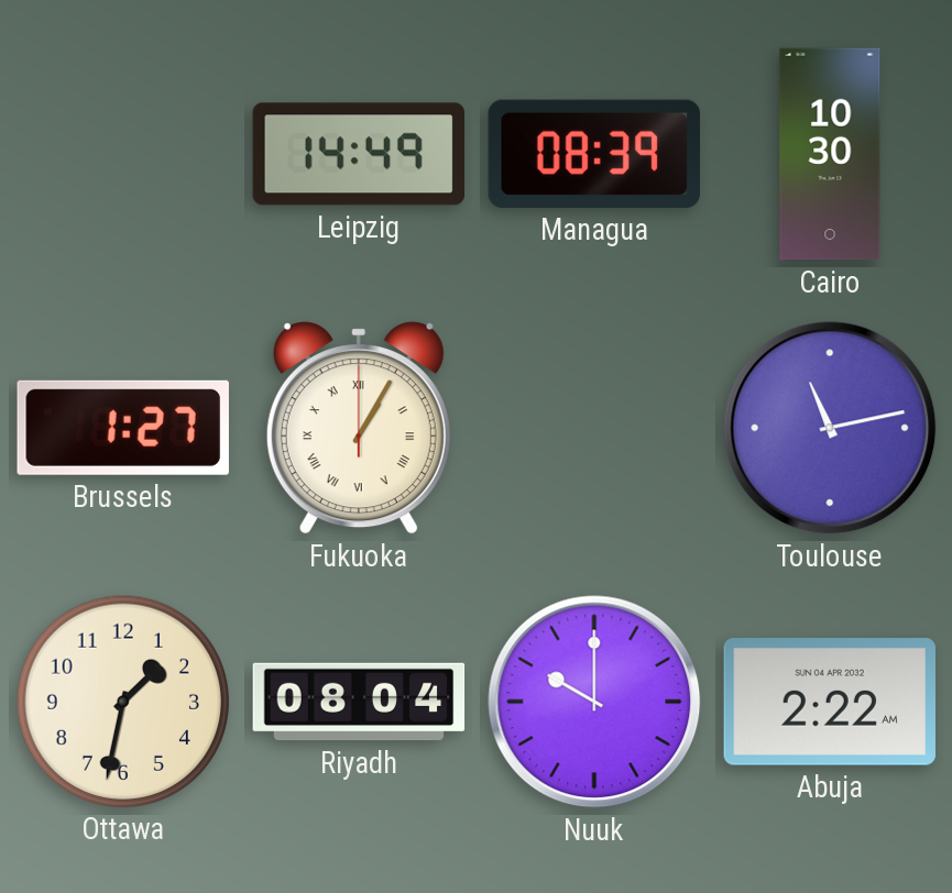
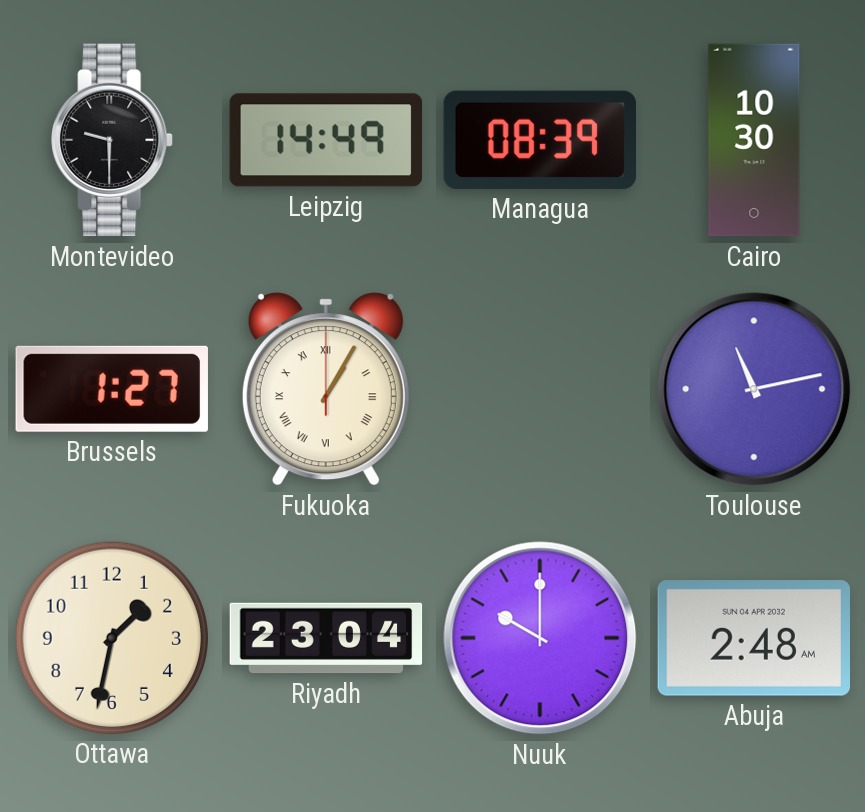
Montevideo: none -> 9:30 (112, 140)
Riyadh: 08:04 -> 23:04 (326, 638)
Abuja: 2:22 -> 2:48 (753, 638)
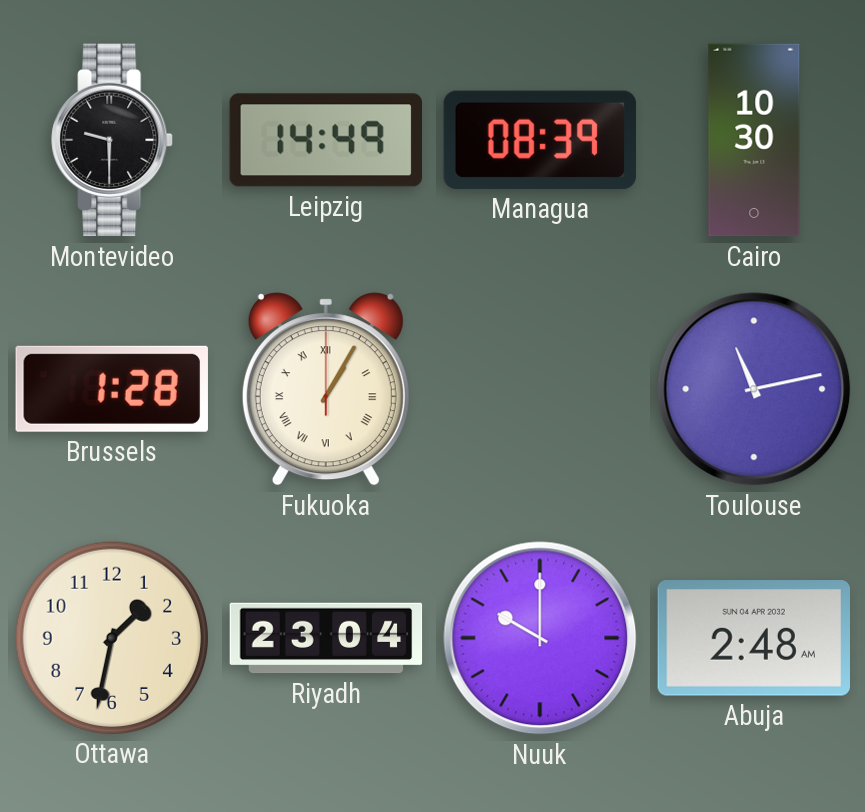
Brussels: 1:27 -> 1:28 (112, 389)
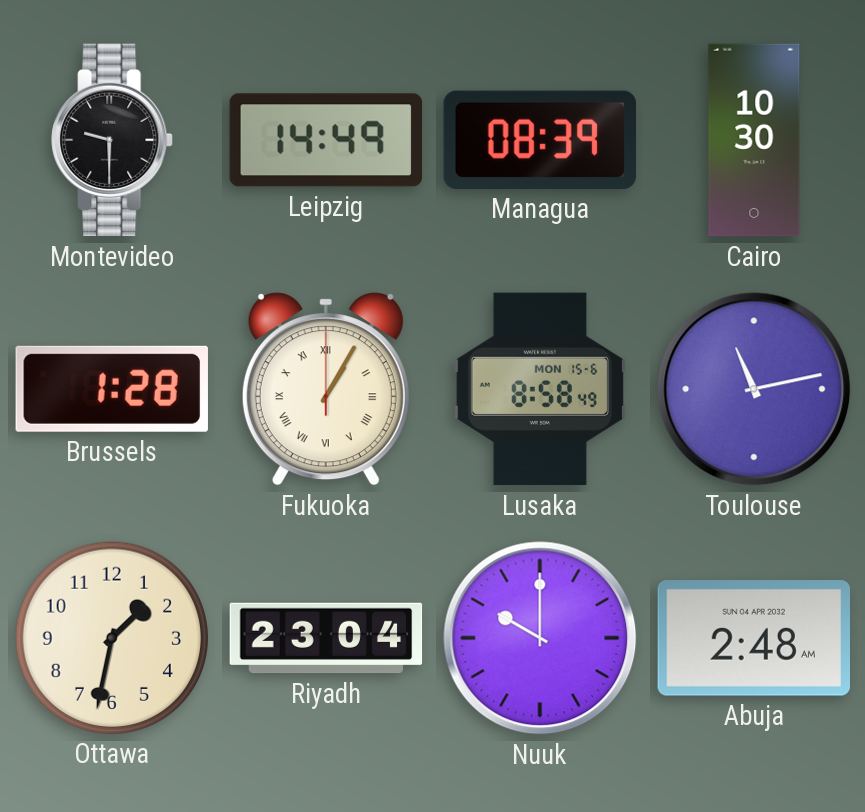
Lusaka: none -> 8:58 (540, 389)
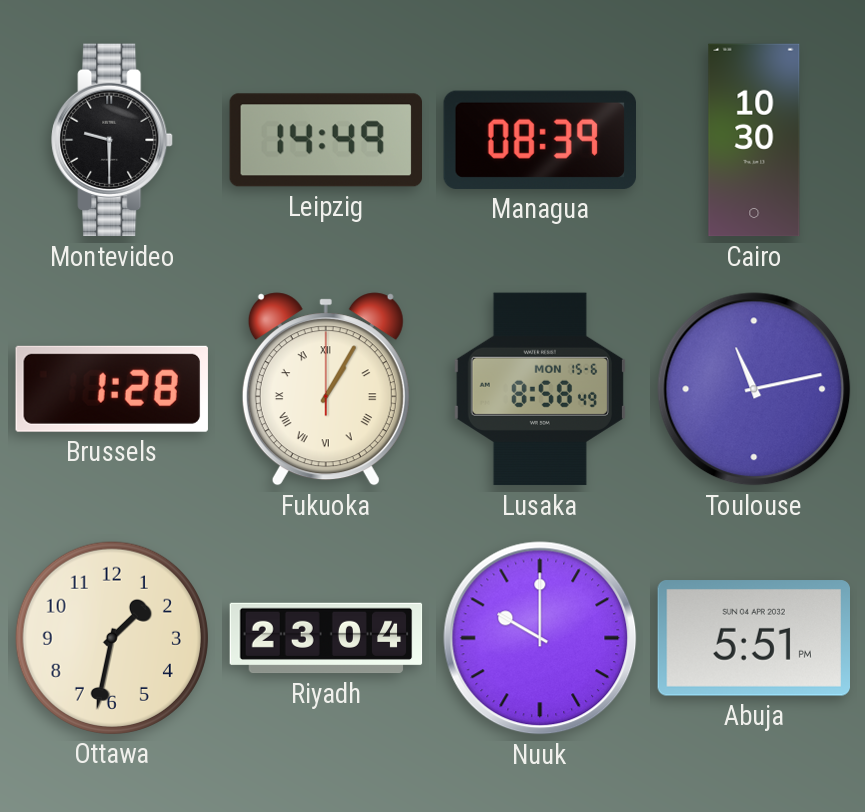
Abuja: 2:48 -> 5:51 (753, 638)
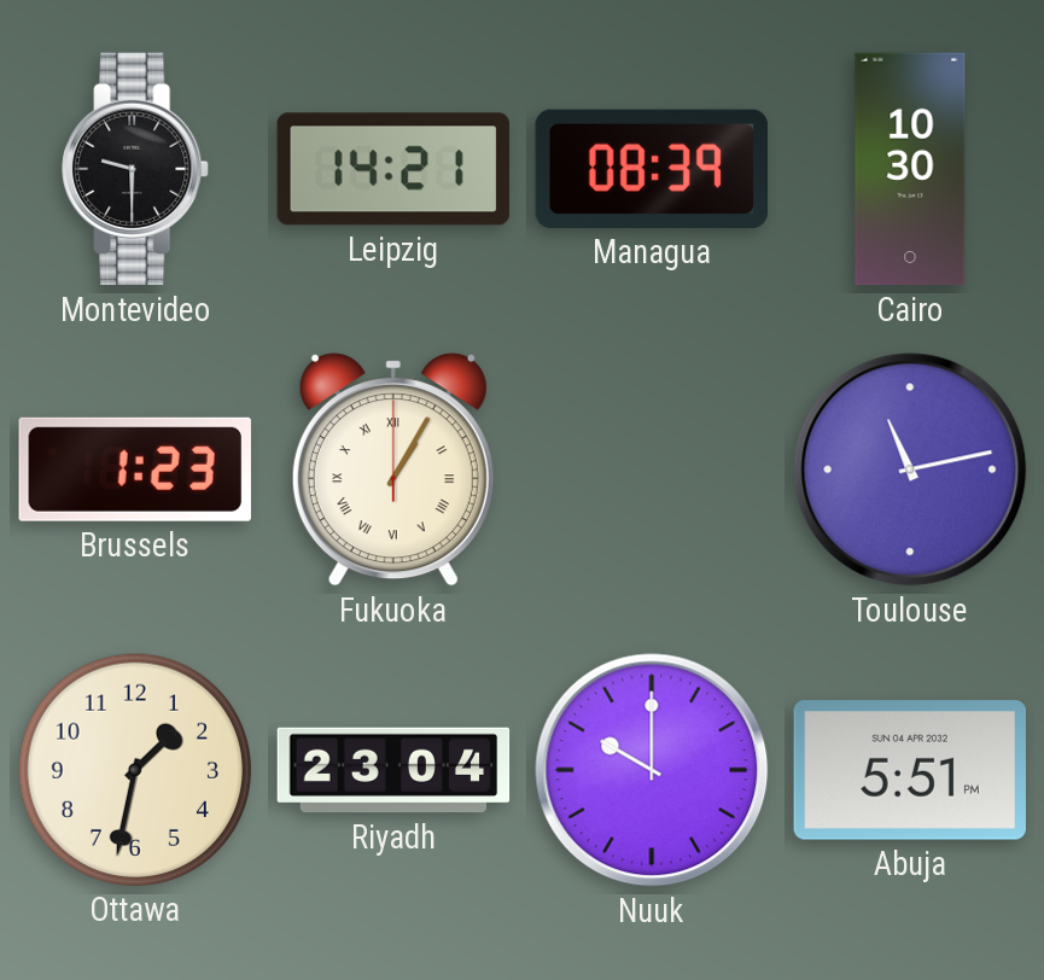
Leipzig: 14:49 -> 14:21 (392, 169)
Brussels: 1:28 -> 1:23 (135, 469)
Lusaka: 8:58 -> none (540, 389)
